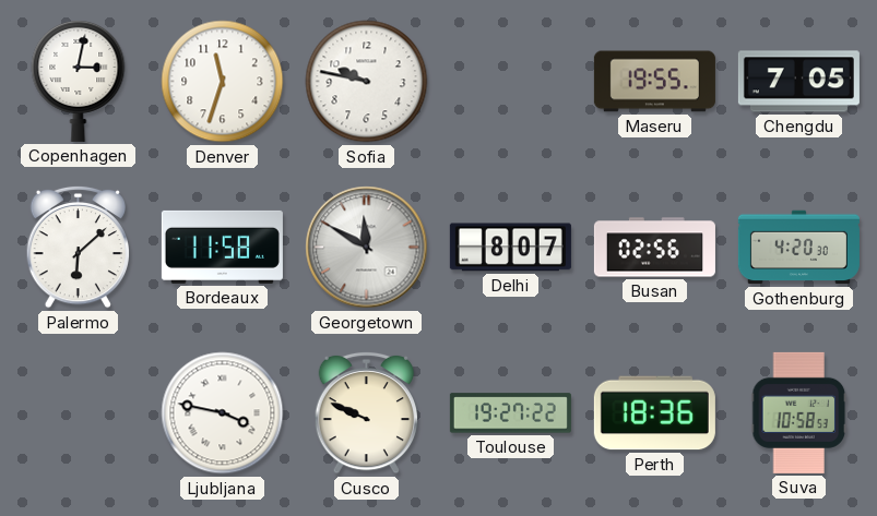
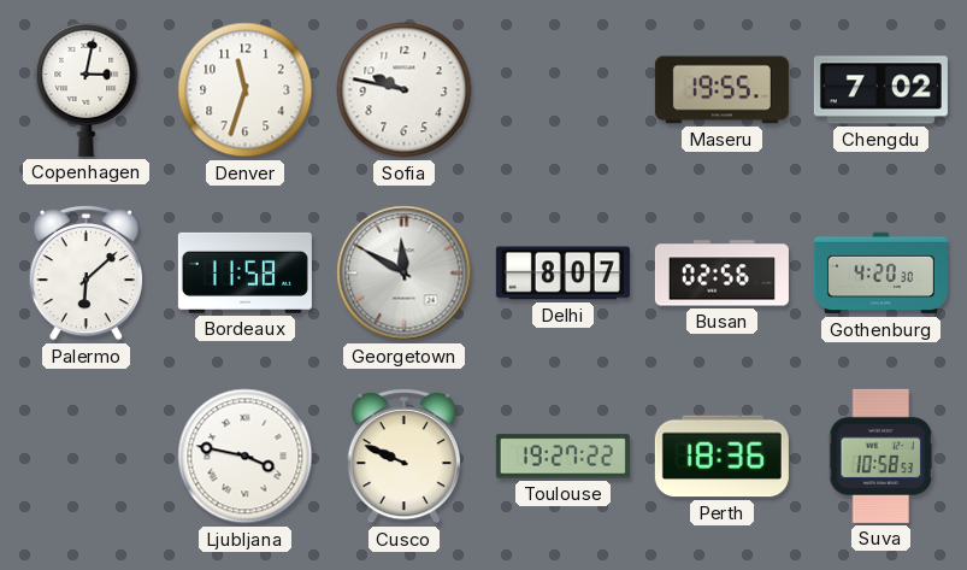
Chengdu: 7:05 -> 7:02 (880, 90)
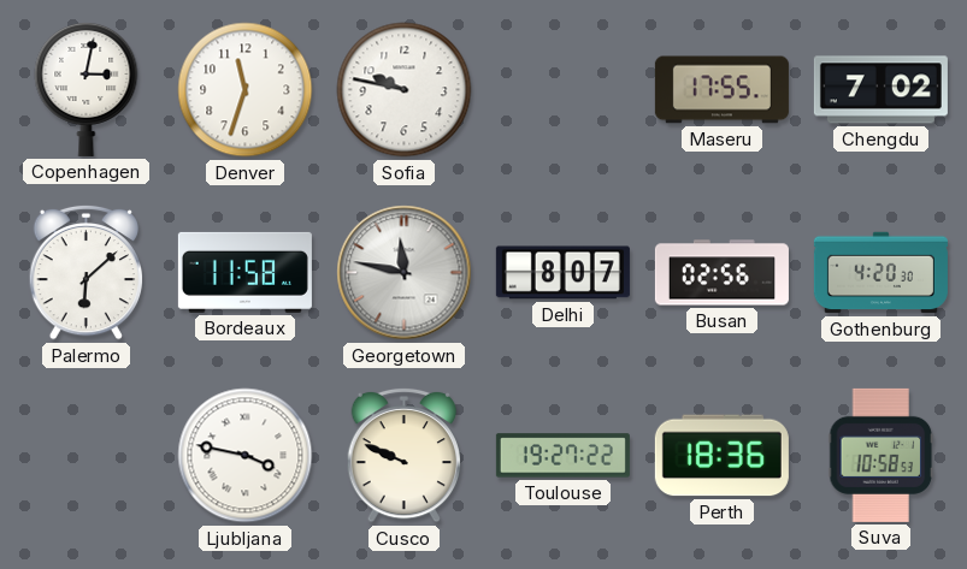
Maseru: 19:55 -> 17:55 (721, 90)
Georgetown: 11:50 -> 11:47 (405, 273)
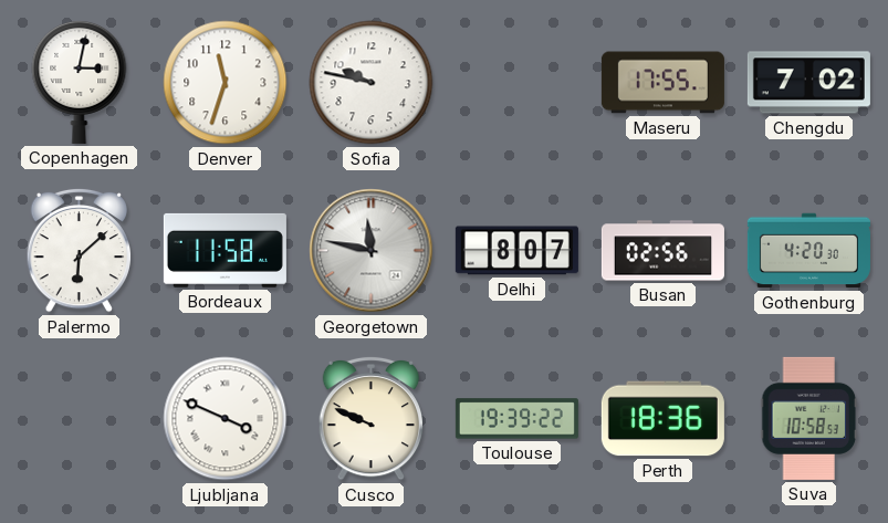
Ljubljana: 3:47 -> 3:49 (226, 419)
Toulouse: 19:27 -> 19:39 (516, 419)
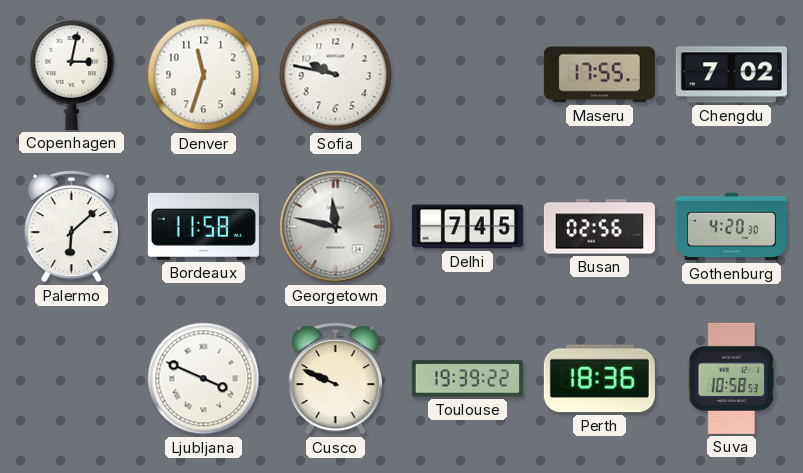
Delhi: 8:07 -> 7:45 (467, 227)
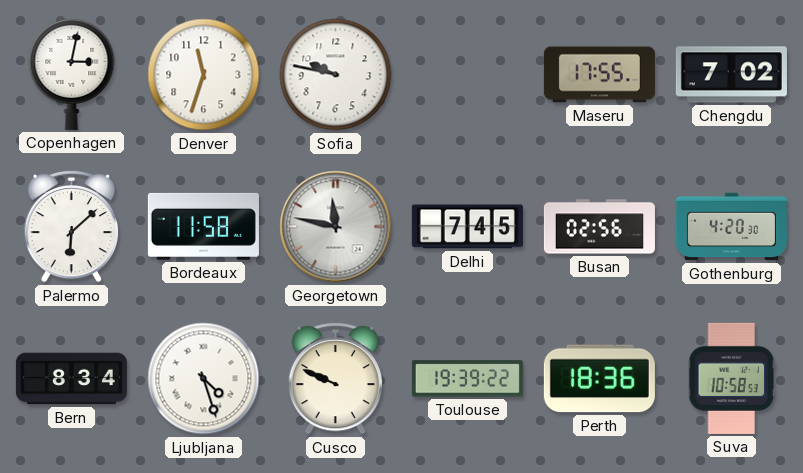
Bern: none -> 8:34 (71, 379)
Ljubljana: 3:49 -> 4:27 (204, 379)
